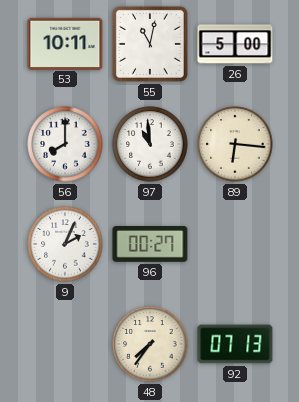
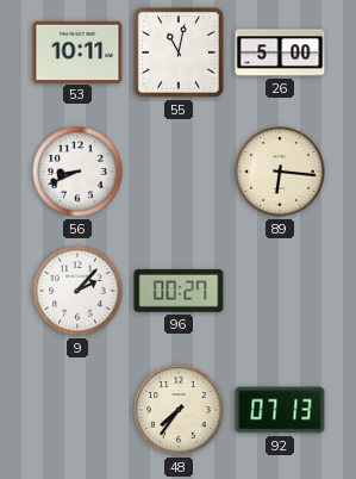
56: 8:00 -> 8:41 (77, 172)
97: 10:59 -> none (150, 144)
9: 2:04 -> 2:07 (77, 291)
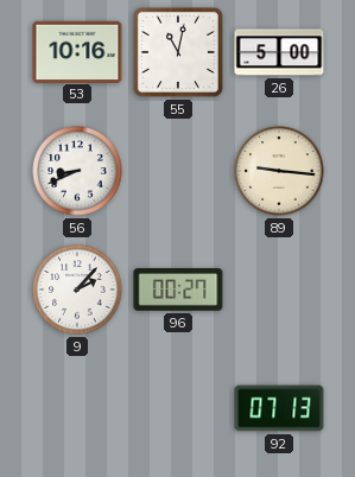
53: 10:11 -> 10:16 (77, 51)
89: 6:16 -> 9:16 (279, 171)
48: 7:36 -> none (179, 410)
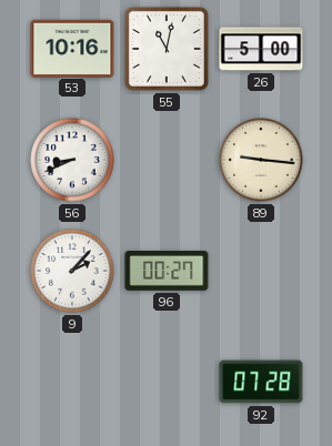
92: 07:13 -> 07:28 (261, 382)
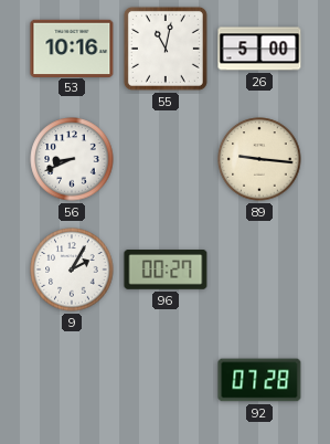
9: 2:07 -> 2:05 (72, 269)
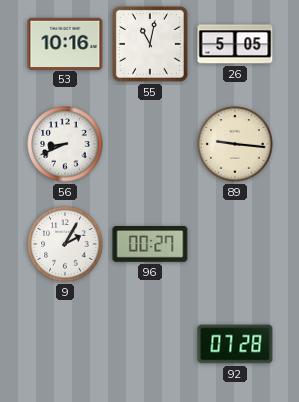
26: 5:00 -> 5:05 (235, 44)
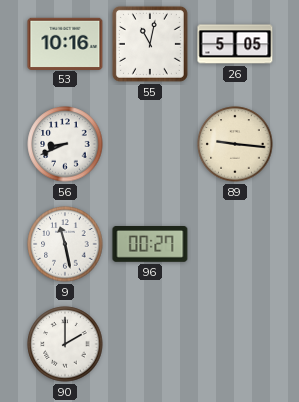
9: 2:05 -> 11:28 (65, 244)
90: none -> 2:00 (65, 344)
92: 07:28 -> none (235, 344)
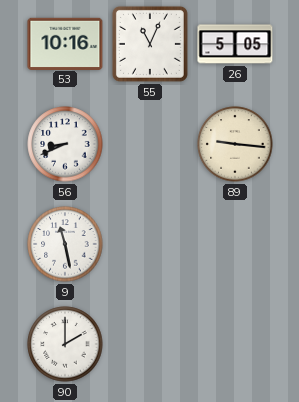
55: 11:02 -> 11:04 (150, 44)
96: 00:27 -> none (150, 245)
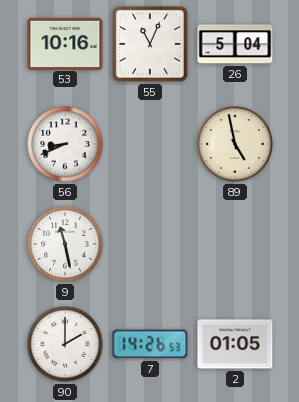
26: 5:05 -> 5:04 (235, 44)
89: 9:16 -> 4:58 (235, 144)
7: none -> 14:26 (150, 344)
2: none -> 01:05 (235, 344)
